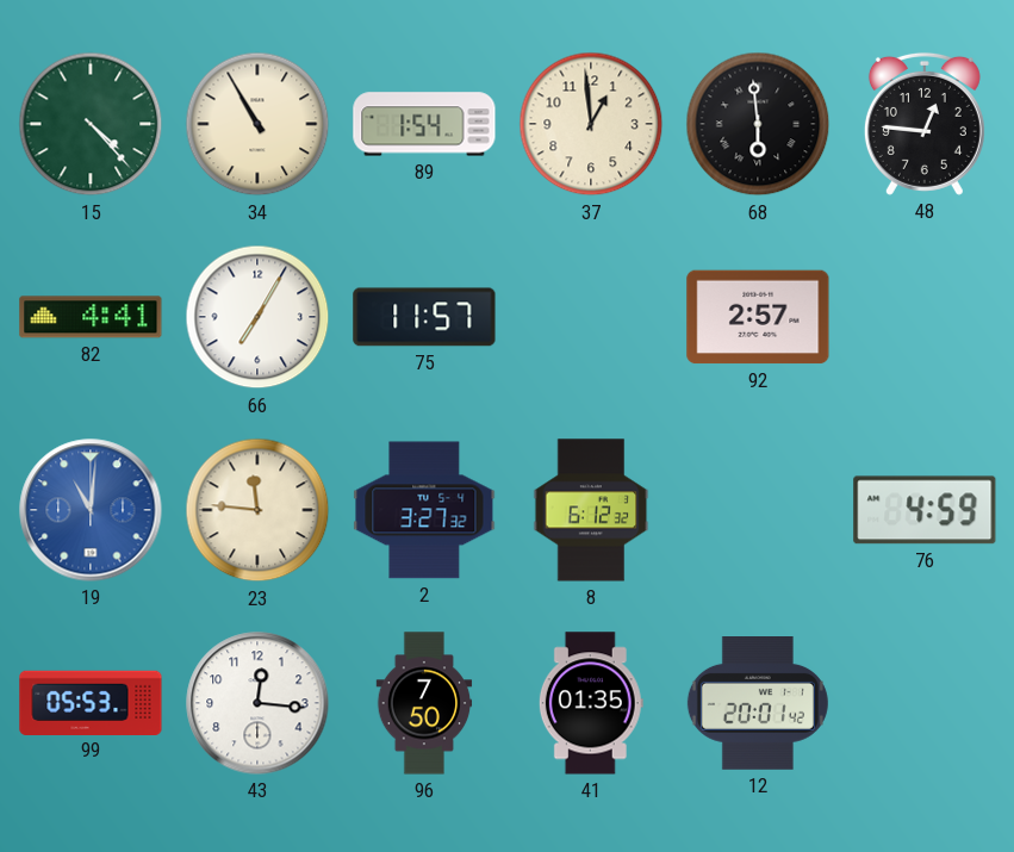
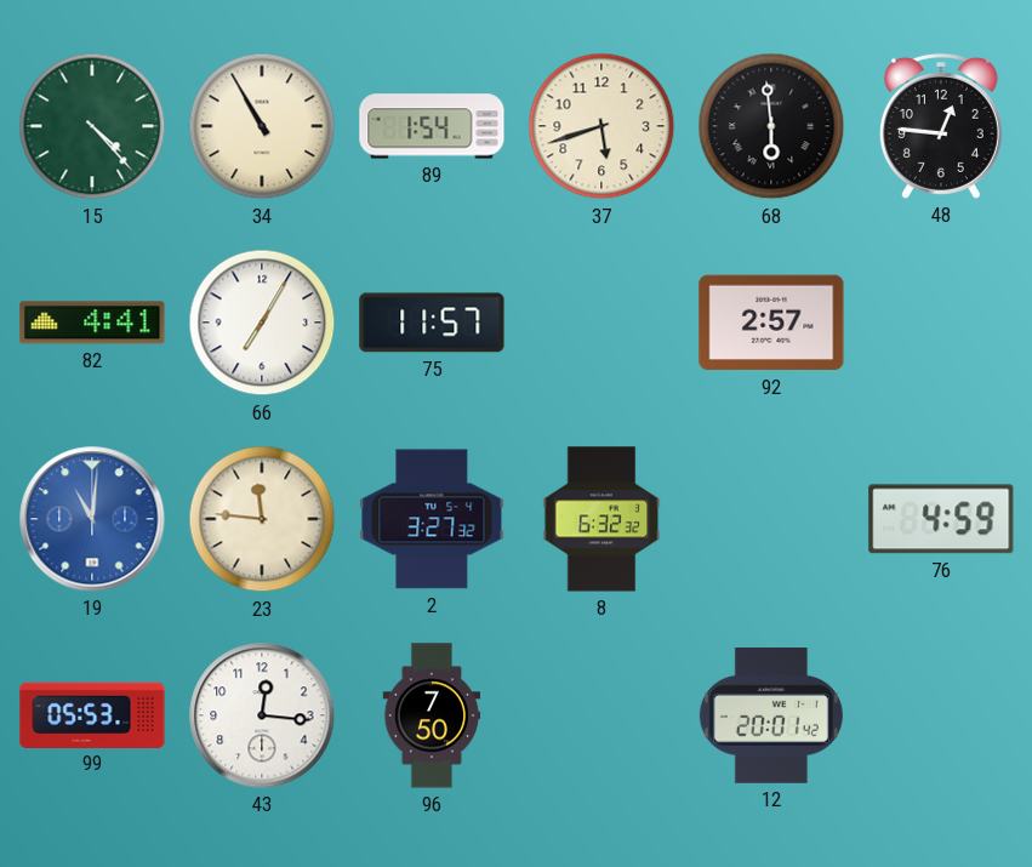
37: 12:59 -> 5:42 (601, 126)
8: 6:12 -> 6:32 (601, 519)
41: 01:35 -> none (591, 703)
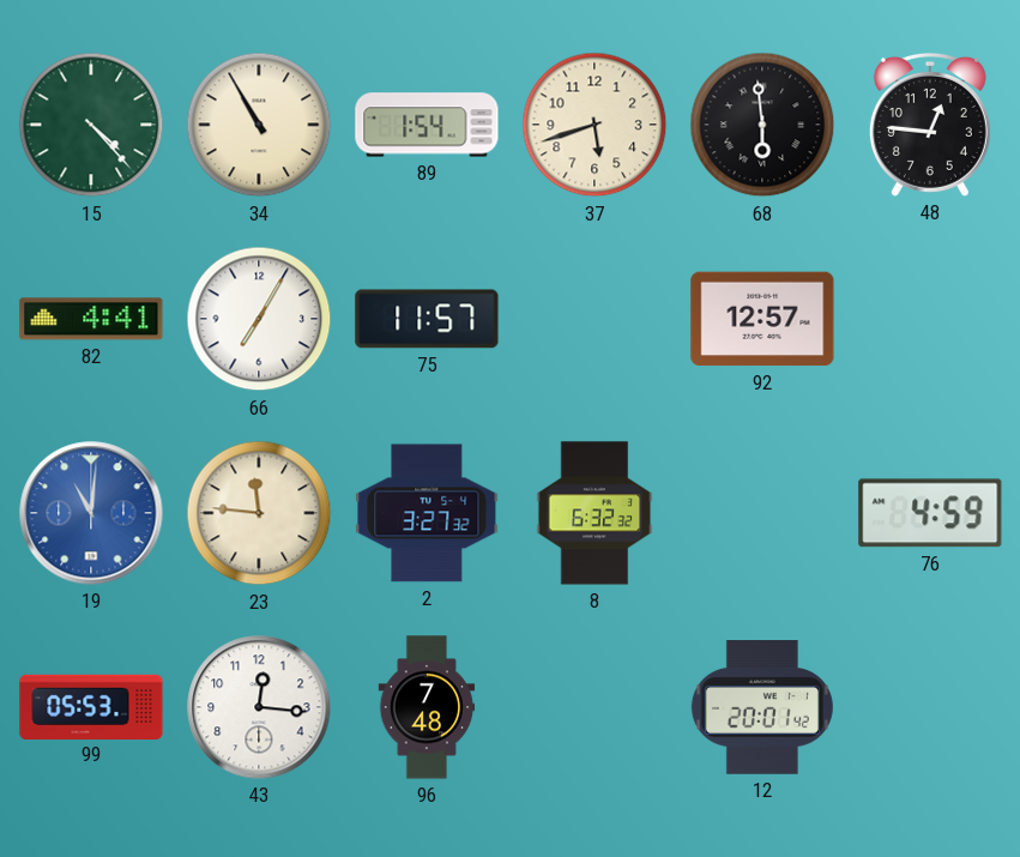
92: 2:57 -> 12:57 (762, 319)
96: 7:50 -> 7:48 (427, 707)
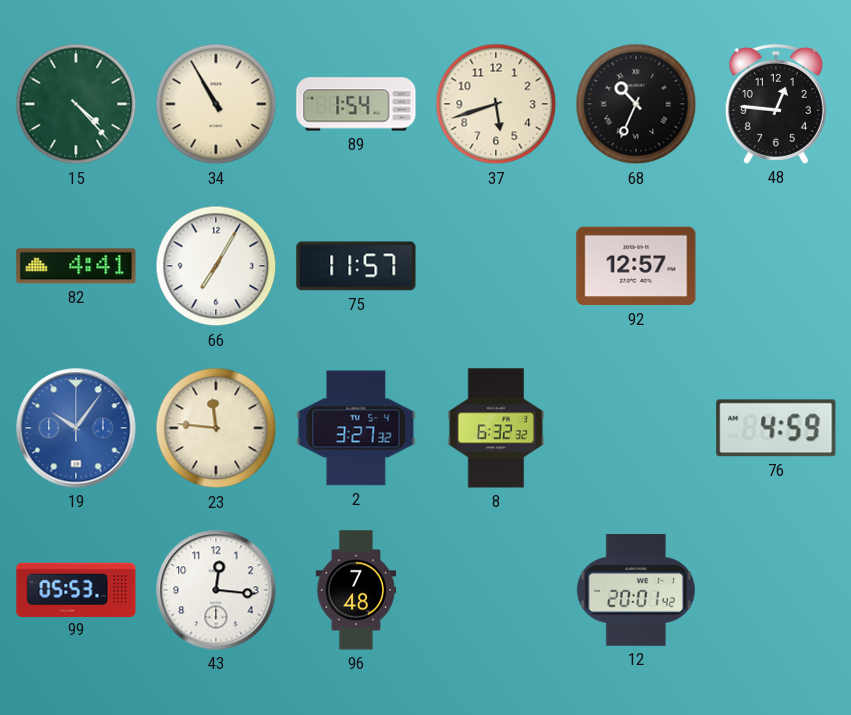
68: 5:59 -> 10:34 (636, 104)
19: 11:01 -> 10:06 (76, 428)
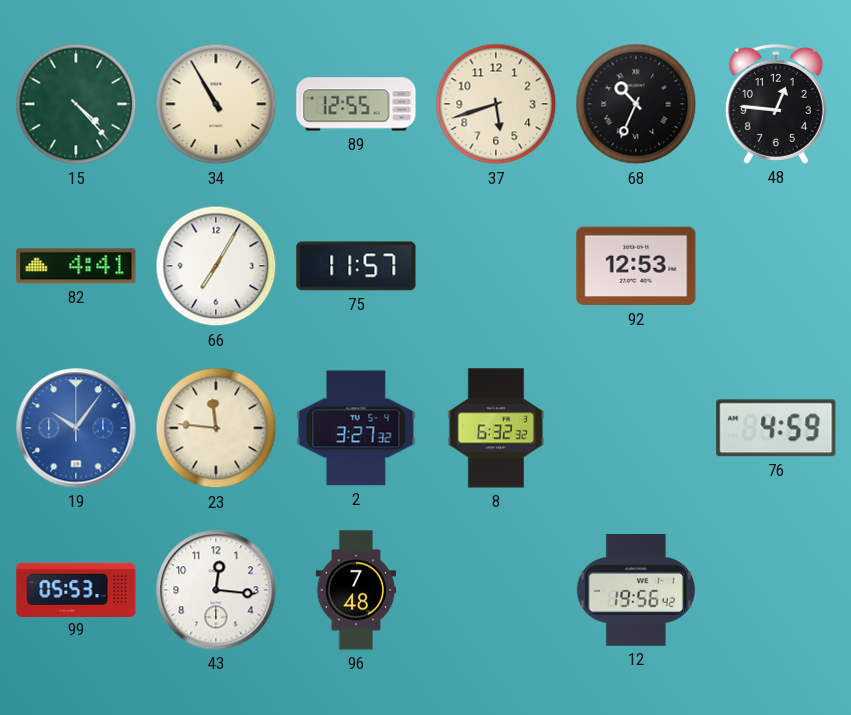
89: 1:54 -> 12:55 (356, 104)
92: 12:57 -> 12:53 (636, 266)
12: 20:01 -> 19:56 (636, 591)
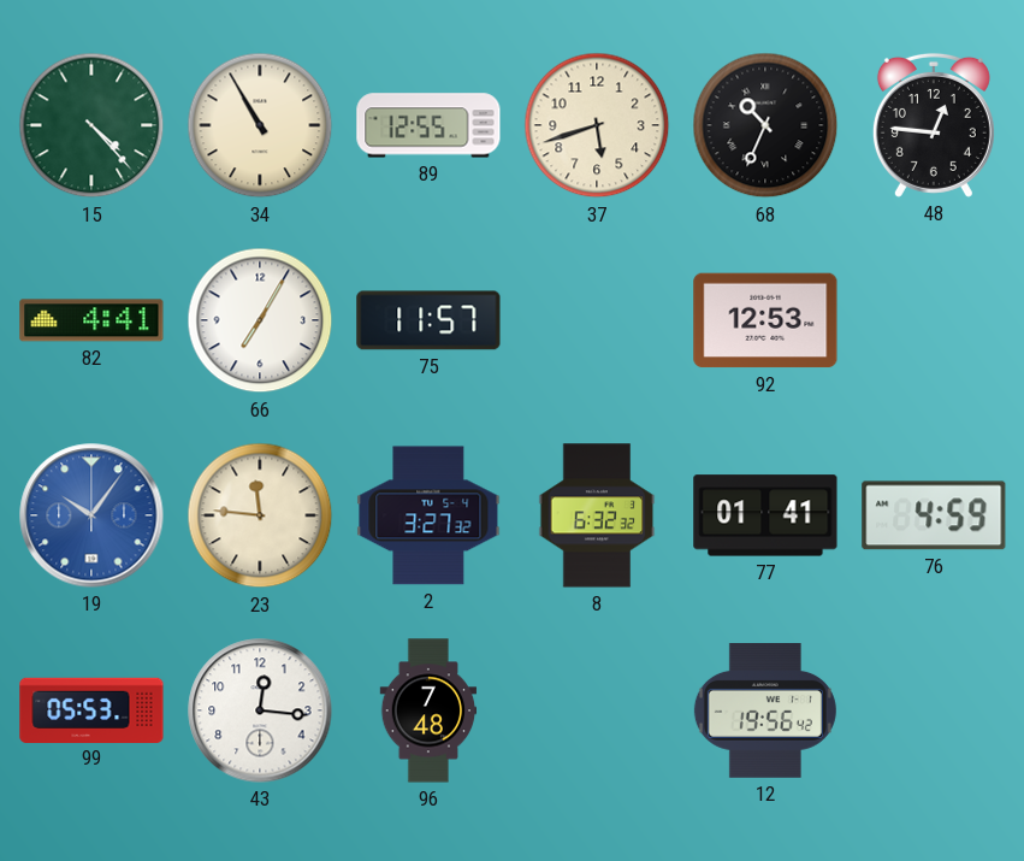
77: none -> 01:41 (765, 515)
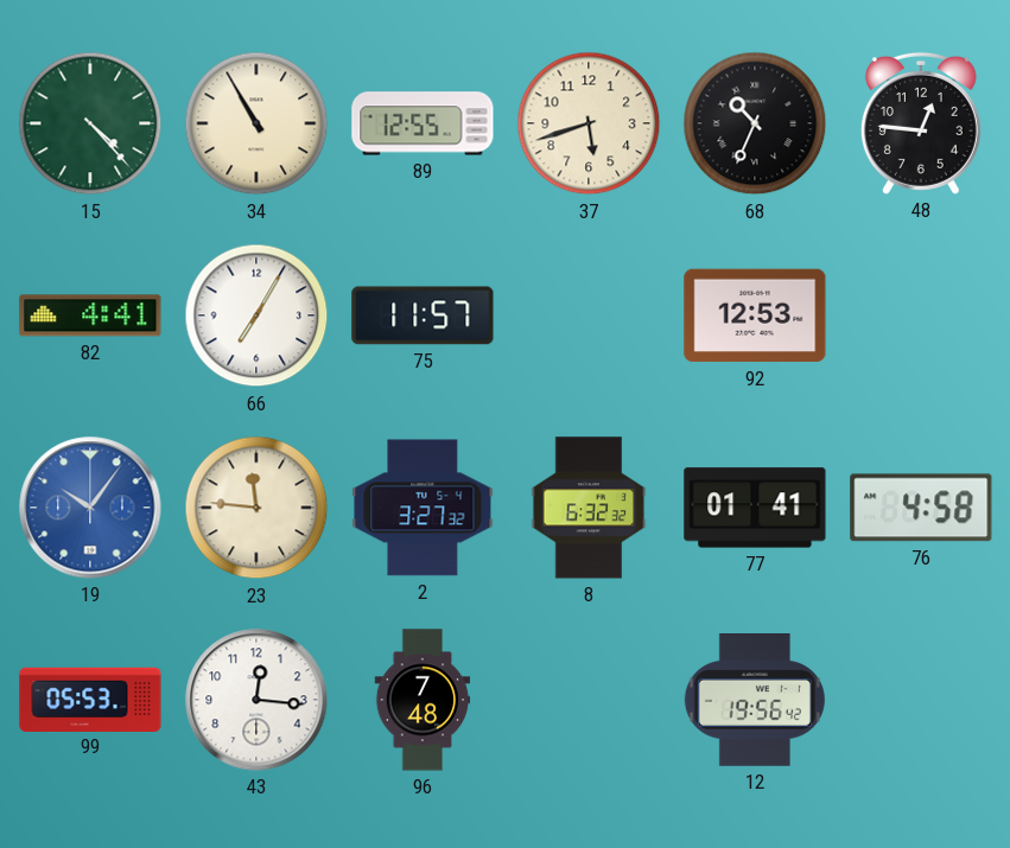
76: 4:59 -> 4:58 (921, 508)
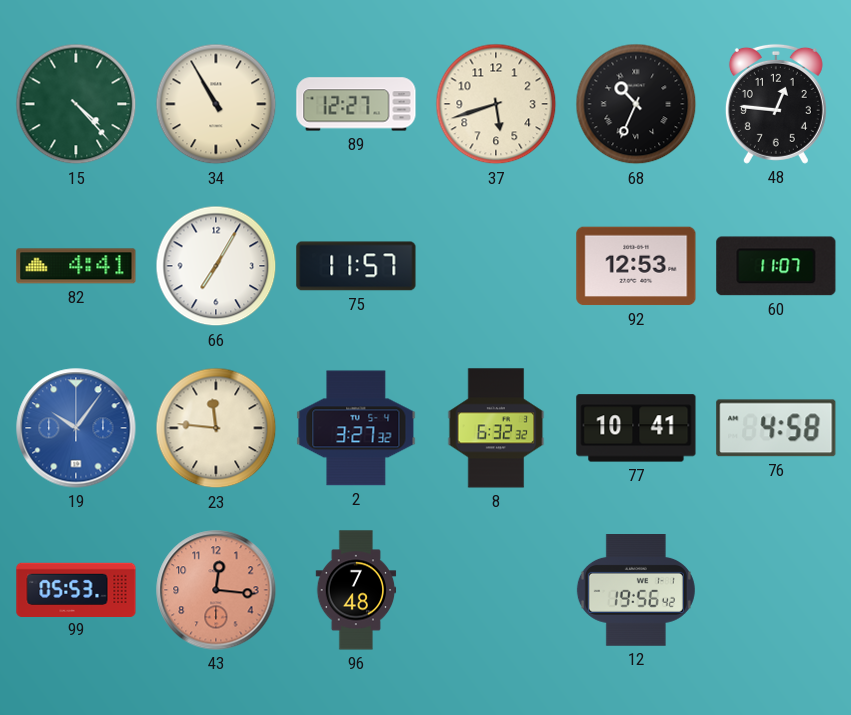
89: 12:55 -> 12:27 (356, 104)
60: none -> 11:07 (776, 266)
77: 01:41 -> 10:41 (636, 428)
43 dial: white -> salmon (216, 590)
